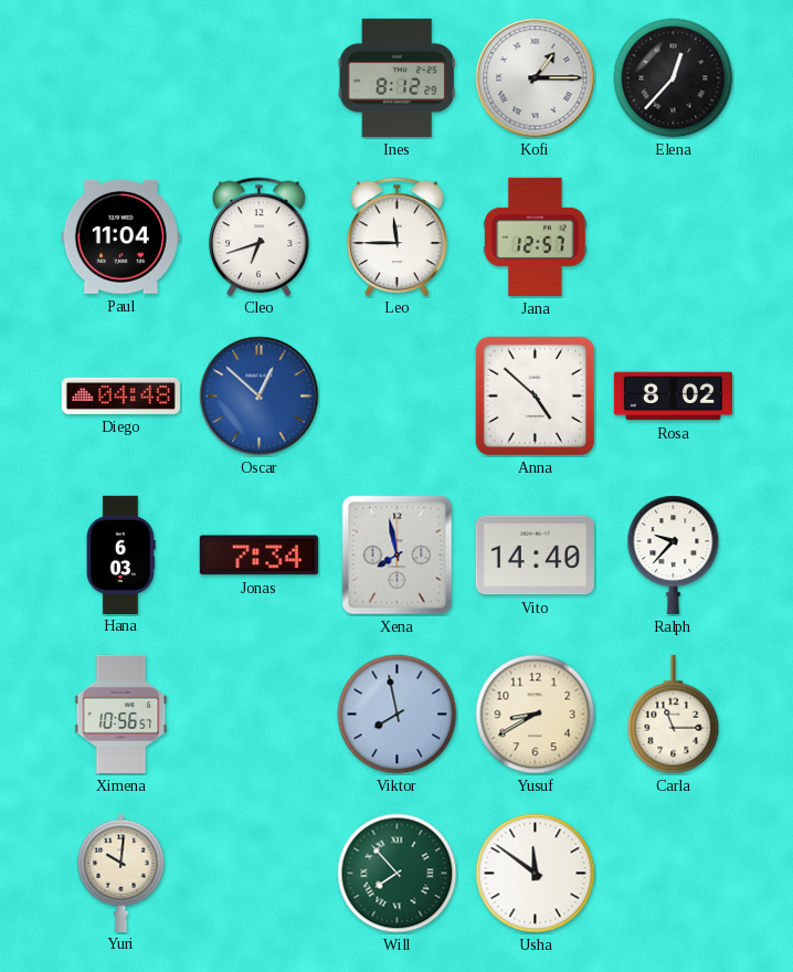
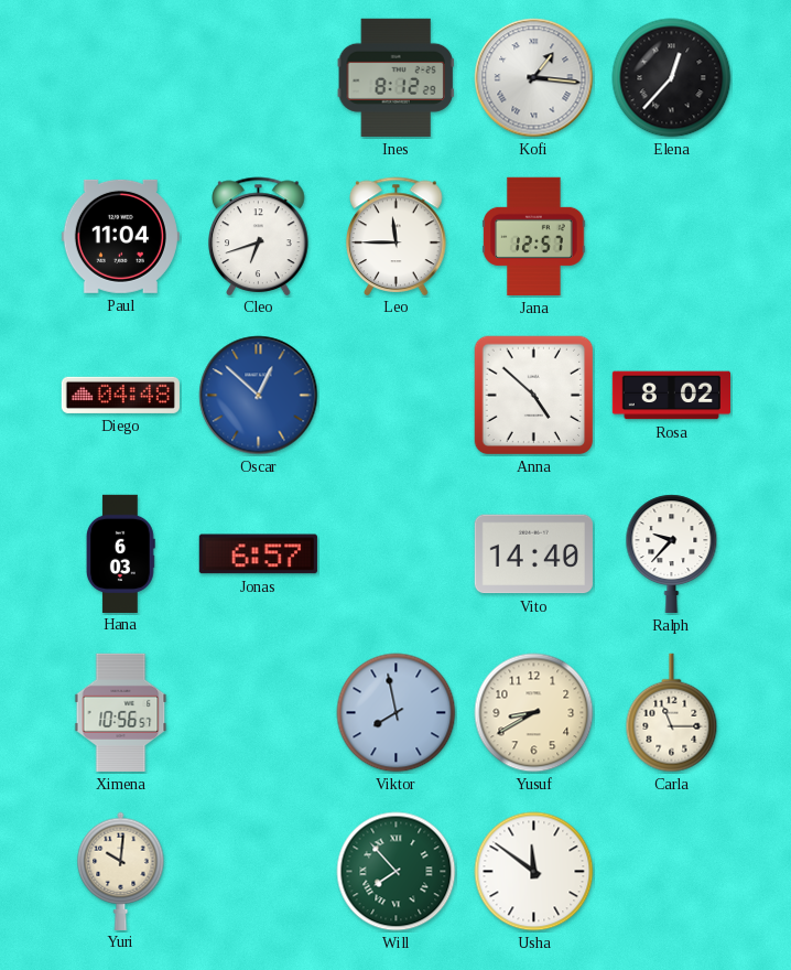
Kofi: 1:15 -> 1:16 (534, 78)
Jonas: 7:34 -> 6:57 (258, 554)
Xena: 7:58 -> none (398, 556)
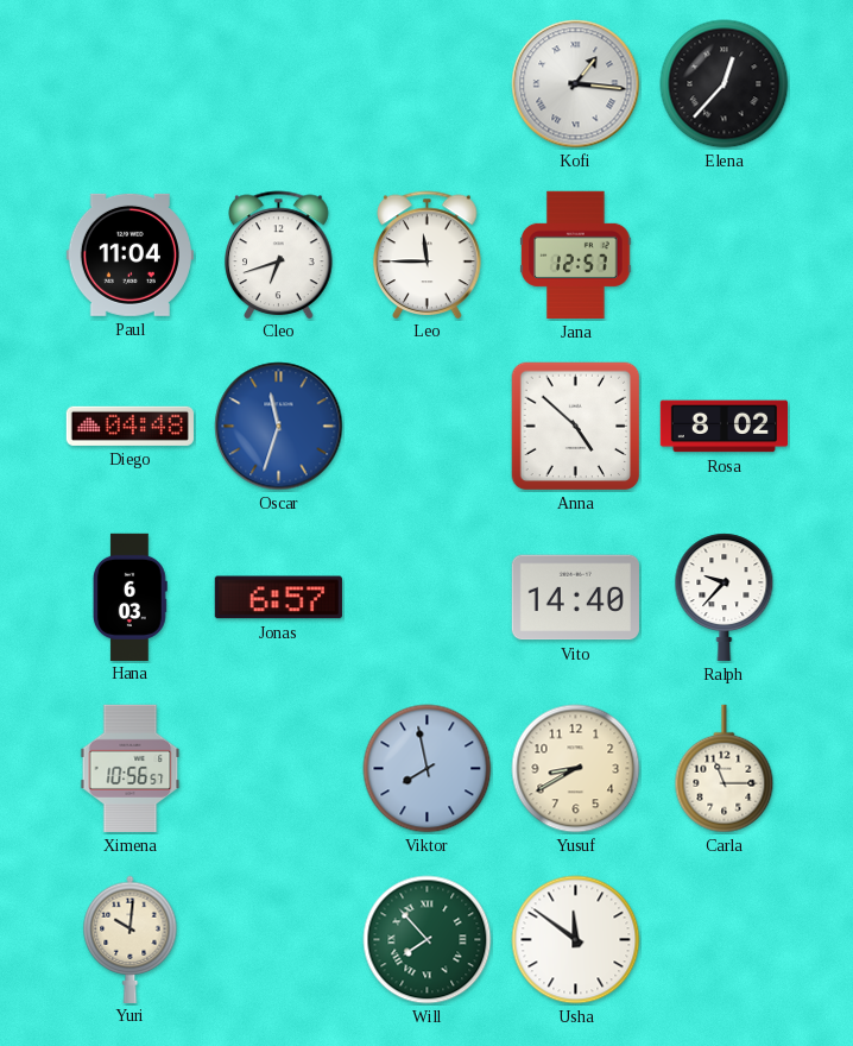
Ines: 8:12 -> none (395, 77)
Oscar: 12:52 -> 11:33 (279, 427)
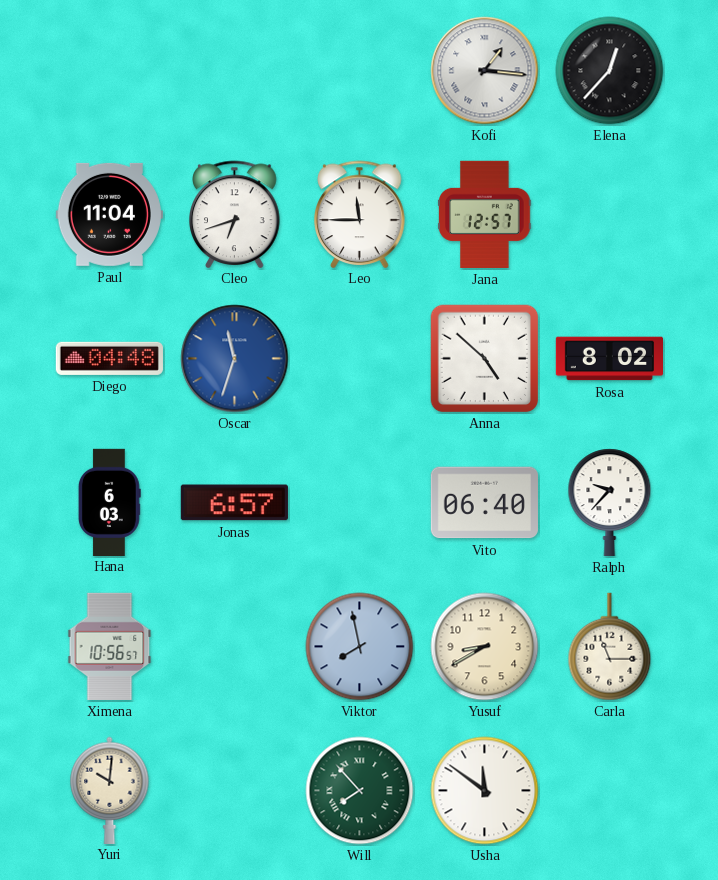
Vito: 14:40 -> 06:40 (484, 503)
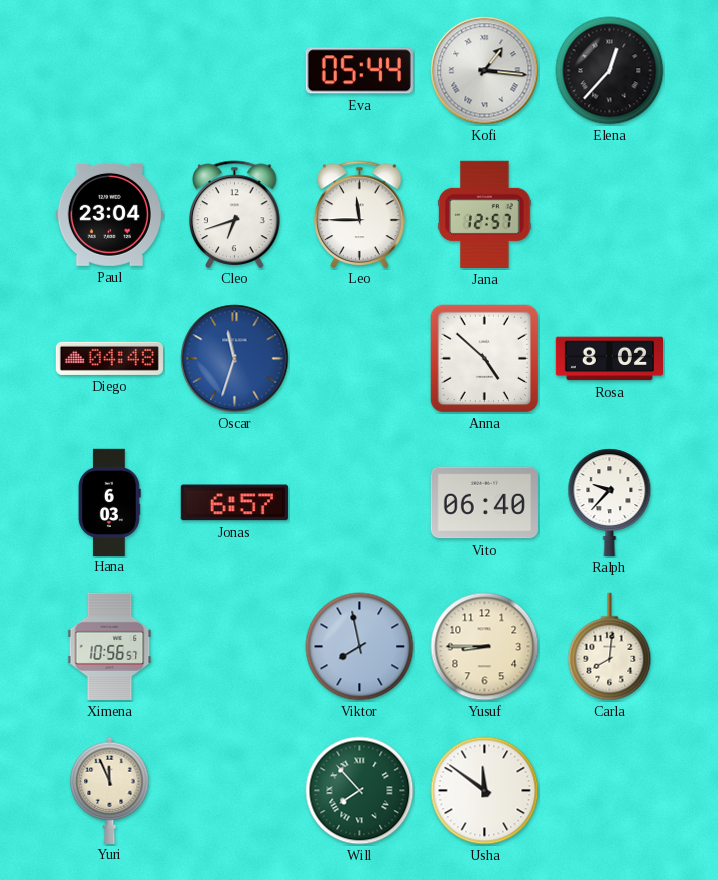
Eva: none -> 05:44 (359, 71)
Paul: 11:04 -> 23:04 (109, 214)
Yusuf: 8:40 -> 8:45 (485, 647)
Carla: 11:15 -> 8:01 (610, 647)
Yuri: 10:01 -> 11:56 (110, 790)
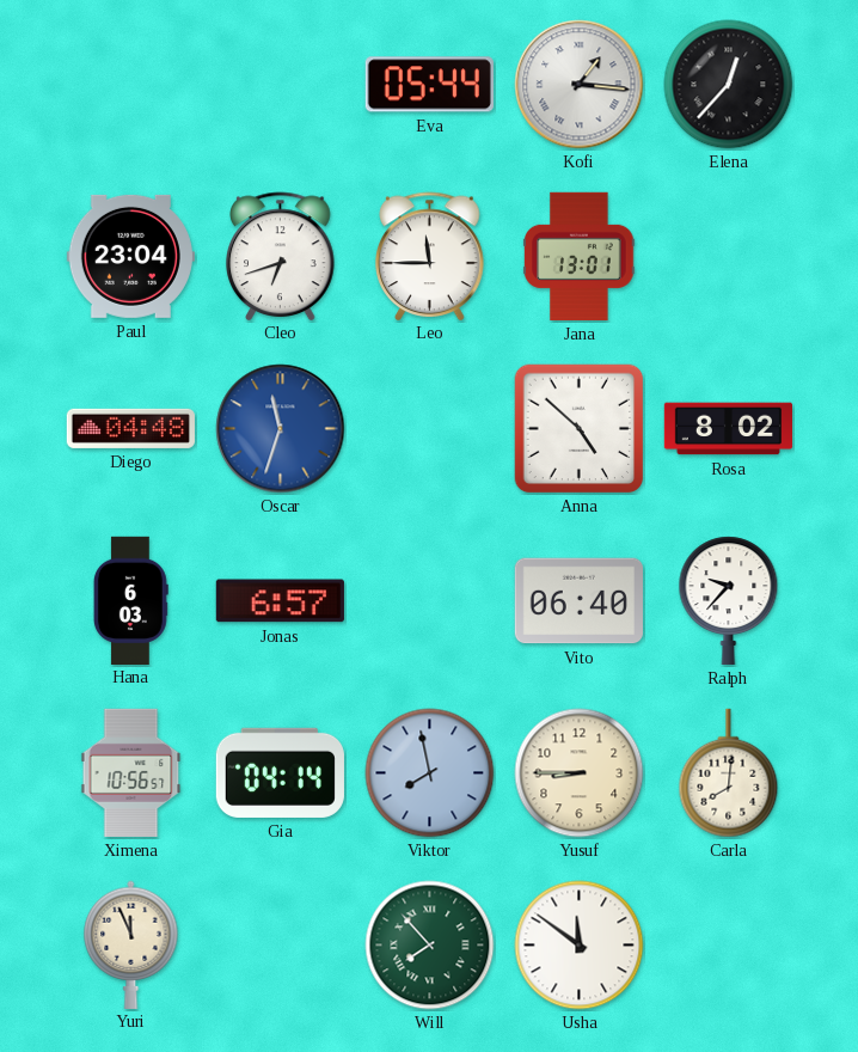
Jana: 12:57 -> 13:01 (580, 256)
Gia: none -> 04:14 (280, 772)
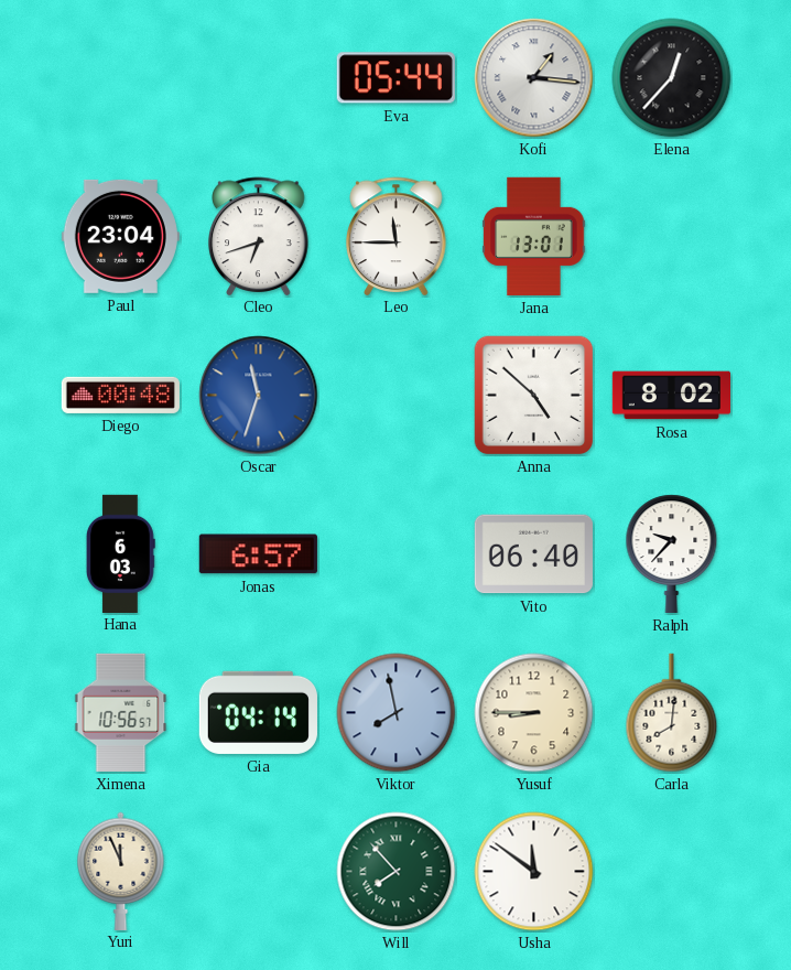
Diego: 04:48 -> 00:48 (120, 395)
